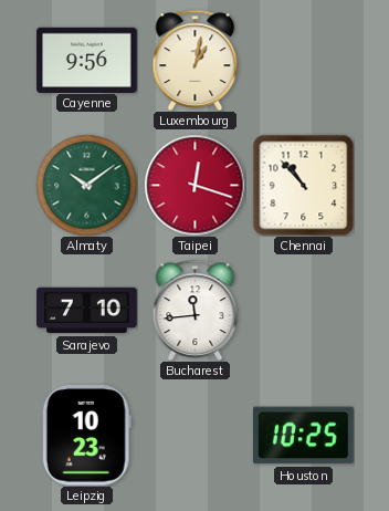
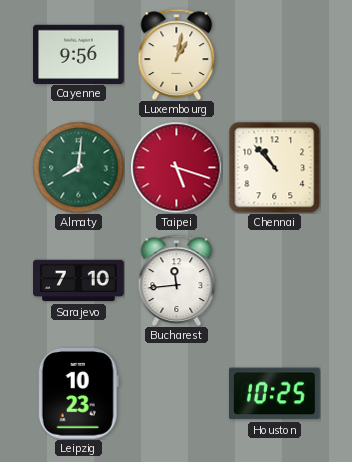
Almaty: 10:09 -> 8:01 (78, 167)
Taipei: 12:18 -> 5:18 (176, 167)
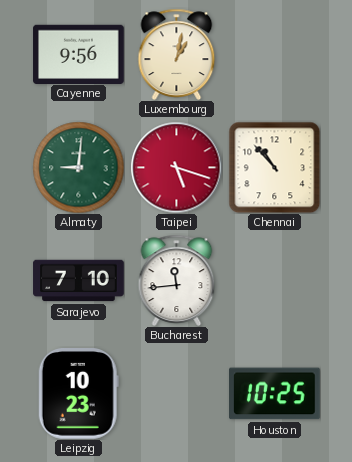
Almaty: 8:01 -> 9:01 (78, 167)
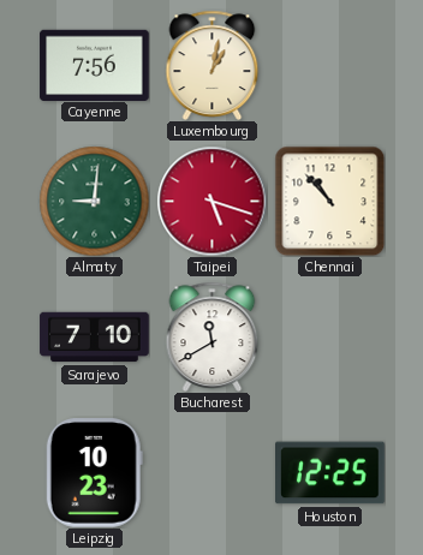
Cayenne: 9:56 -> 7:56 (95, 65)
Bucharest: 11:44 -> 11:40 (213, 336)
Houston: 10:25 -> 12:25 (330, 473)
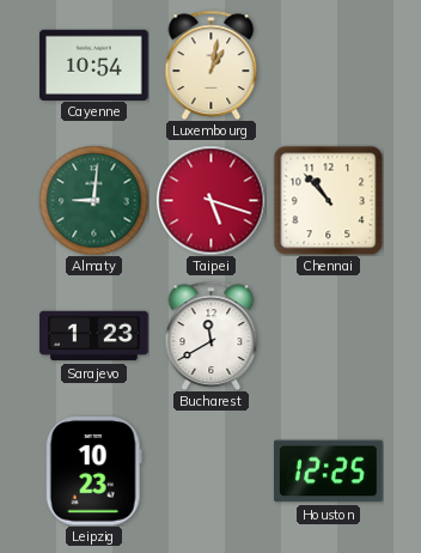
Cayenne: 7:56 -> 10:54 (94, 65)
Sarajevo: 7:10 -> 1:23 (94, 336)
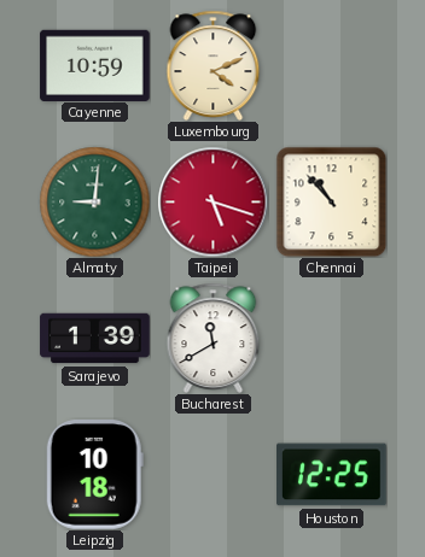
Cayenne: 10:54 -> 10:59 (95, 65)
Luxembourg: 1:02 -> 4:11 (214, 65)
Sarajevo: 1:23 -> 1:39 (95, 339)
Leipzig: 10:23 -> 10:18 (94, 475)
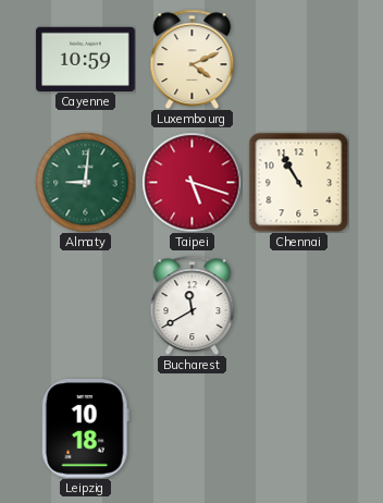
Chennai: 10:53 -> 10:55 (298, 182)
Sarajevo: 1:39 -> none (95, 339)
Houston: 12:25 -> none (332, 475)
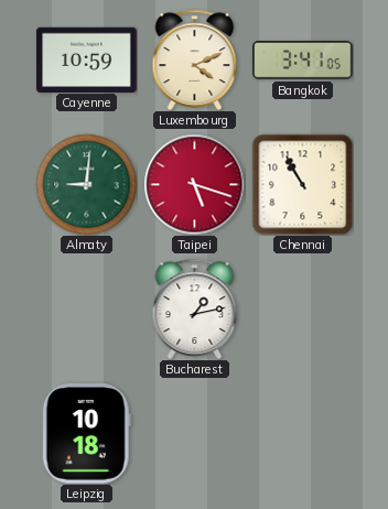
Bangkok: none -> 3:41 (303, 61)
Bucharest: 11:40 -> 1:13 (195, 308)
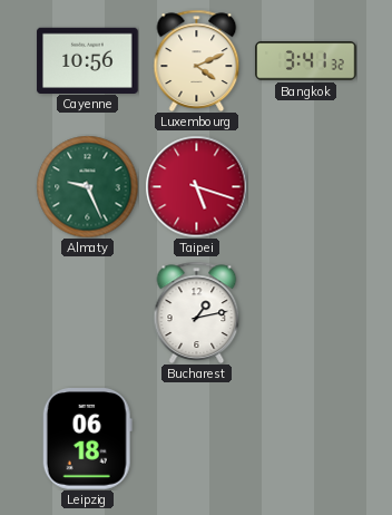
Cayenne: 10:59 -> 10:56 (88, 60)
Bangkok: 3:41:05 -> 3:41:32 (306, 61)
Almaty: 9:01 -> 9:26 (87, 186)
Chennai: 10:55 -> none (302, 184)
Leipzig: 10:18 -> 06:18 (87, 439)
